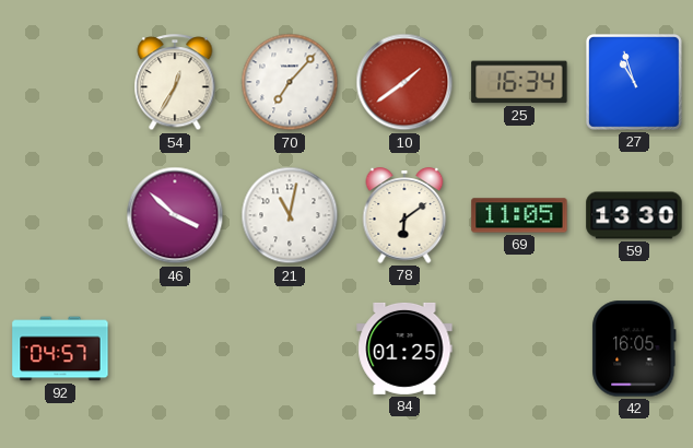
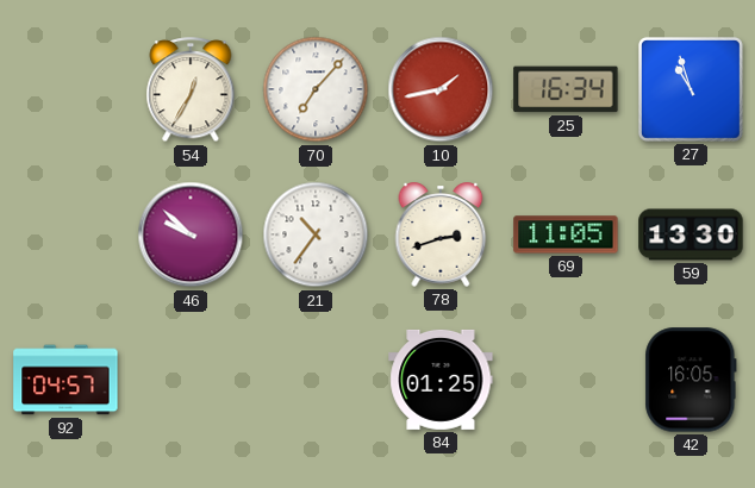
10: 1:39 -> 1:43 (441, 89)
46: 3:52 -> 9:52 (191, 234)
21: 11:02 -> 10:36 (316, 234)
78: 6:09 -> 2:42 (441, 234)
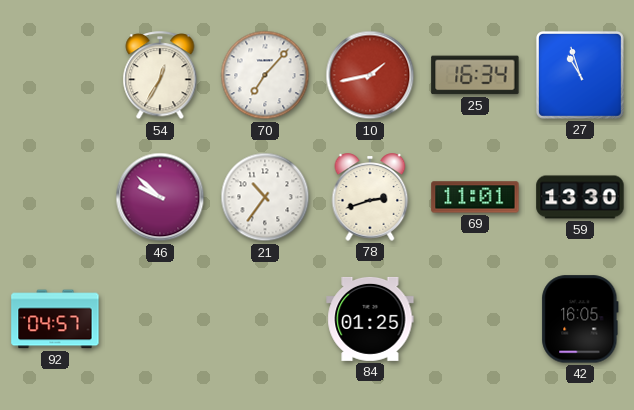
69: 11:05 -> 11:01 (475, 197)
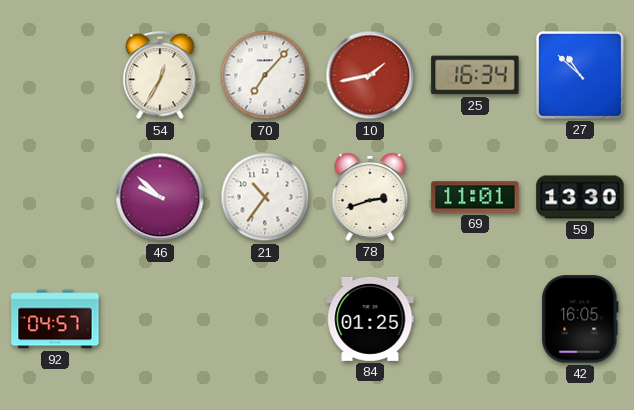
27: 10:57 -> 10:52 (580, 75)
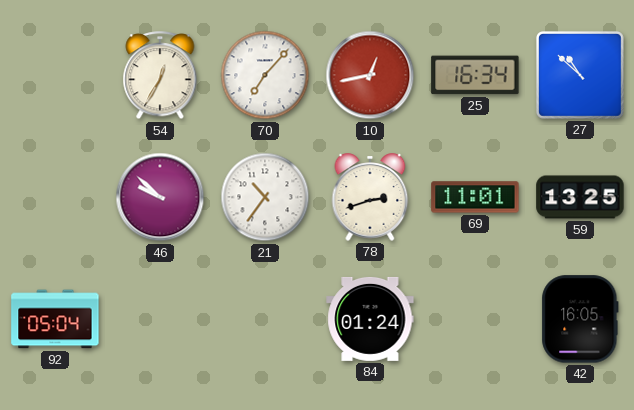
10: 1:43 -> 12:43 (370, 75)
59: 13:30 -> 13:25 (580, 197)
92: 04:57 -> 05:04 (55, 319)
84: 01:25 -> 01:24 (370, 319)
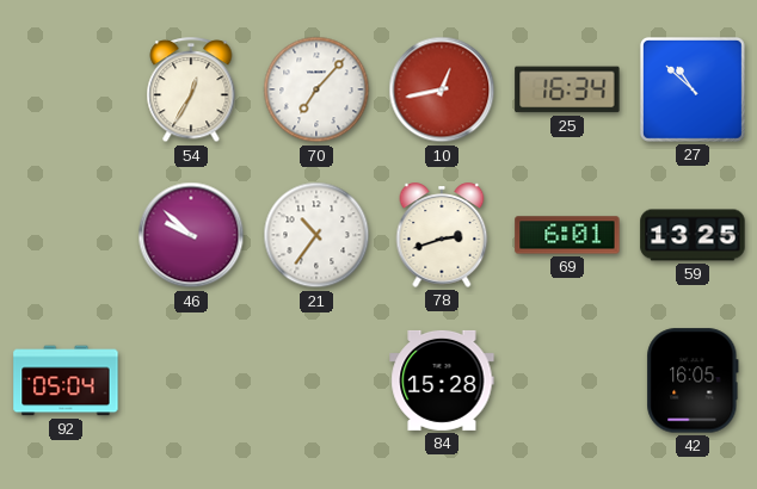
69: 11:01 -> 6:01 (567, 235)
84: 01:24 -> 15:28 (442, 380)
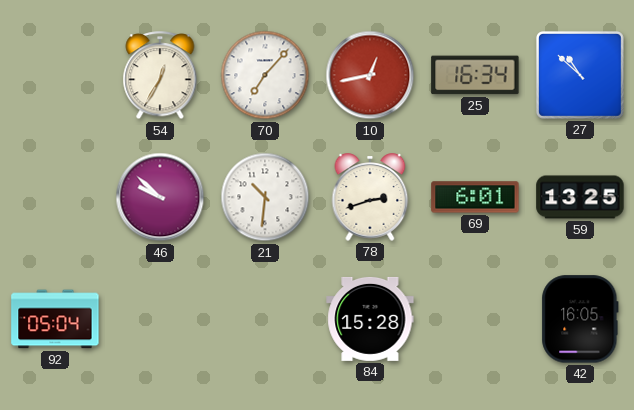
21: 10:36 -> 10:31 (265, 197)
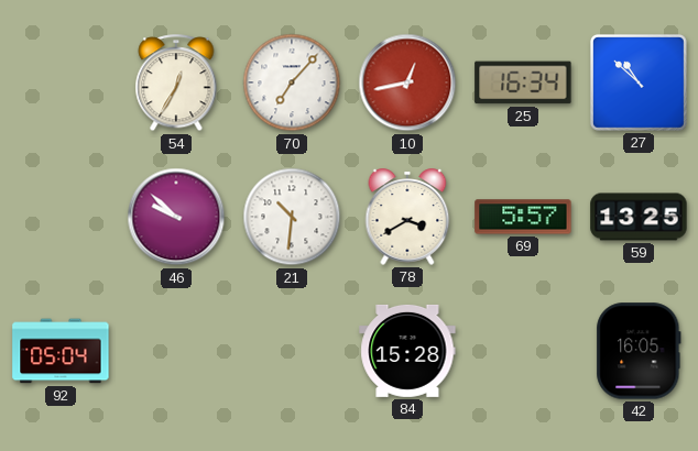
78: 2:42 -> 3:40 (407, 217)
69: 6:01 -> 5:57 (523, 217)
